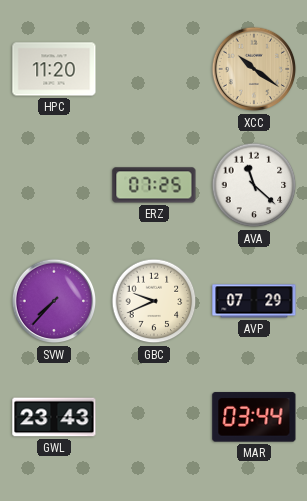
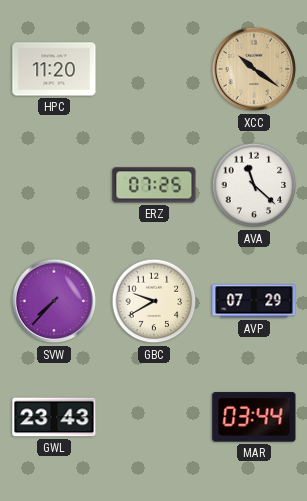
GBC: 9:41 -> 9:40 (154, 301)
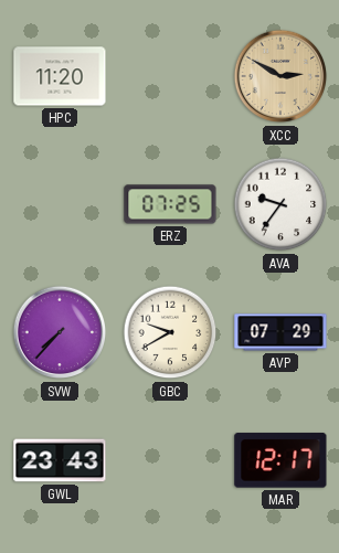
XCC: 10:21 -> 2:50 (280, 76)
AVA: 11:22 -> 9:36 (280, 204)
MAR: 03:44 -> 12:17 (280, 460)
